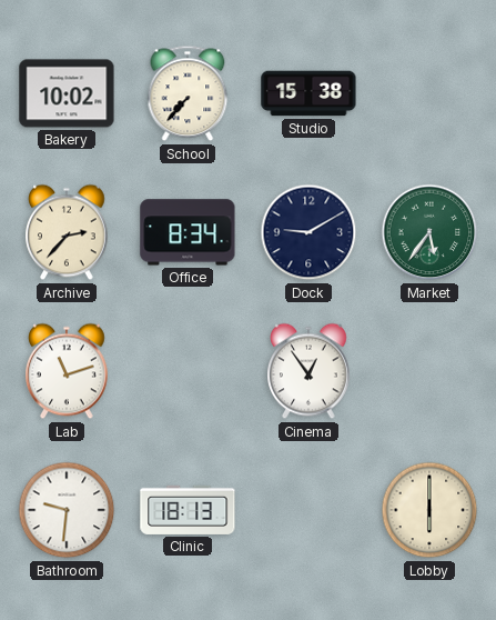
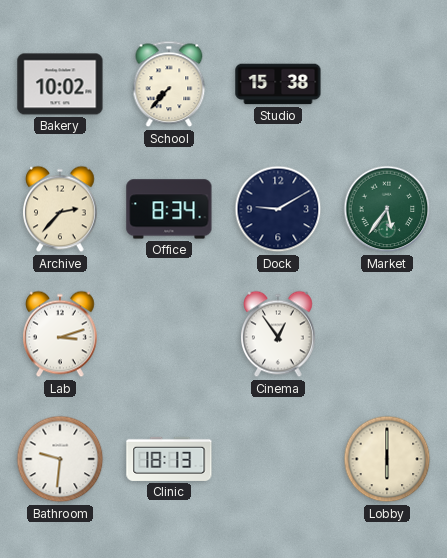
Lab: 11:12 -> 3:12 (61, 334)
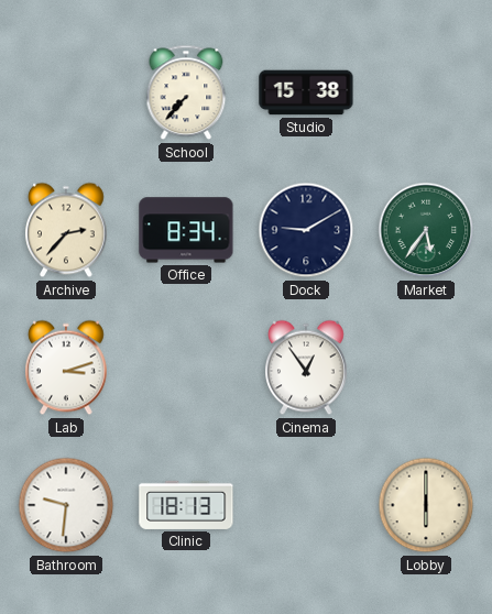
Bakery: 10:02 -> none (60, 84)
